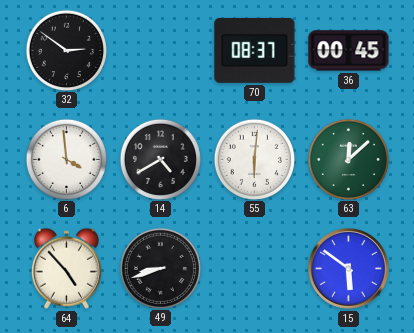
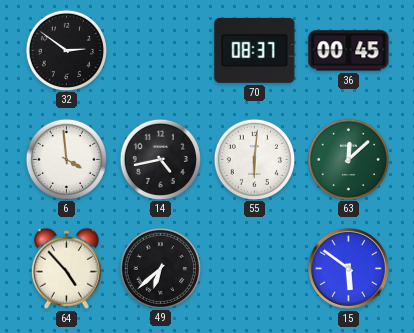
14: 4:40 -> 4:43 (160, 159)
49: 8:42 -> 6:38 (160, 268)
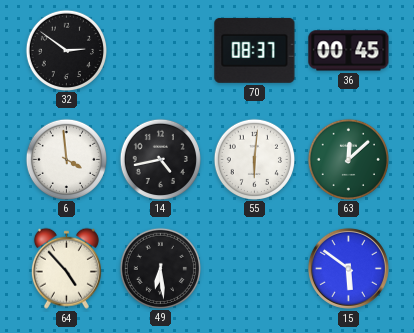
49: 6:38 -> 6:29 (160, 268)
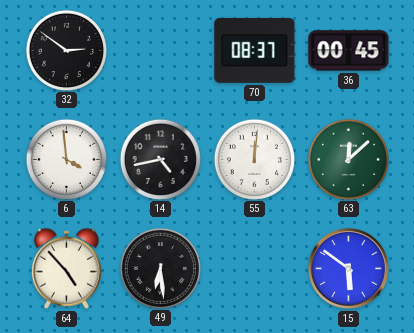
55: 6:01 -> 12:01 (254, 159)
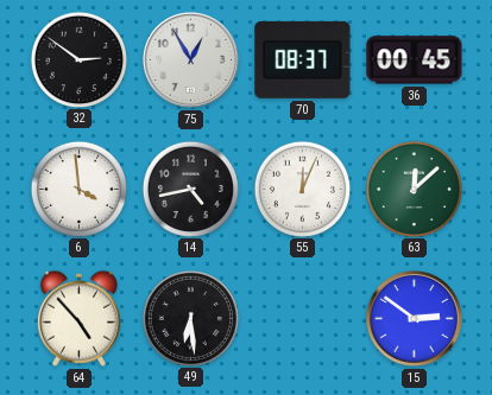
75: none -> 12:55 (190, 59)
55: 12:01 -> 12:04 (302, 189)
15: 5:51 -> 2:51 (414, 318)
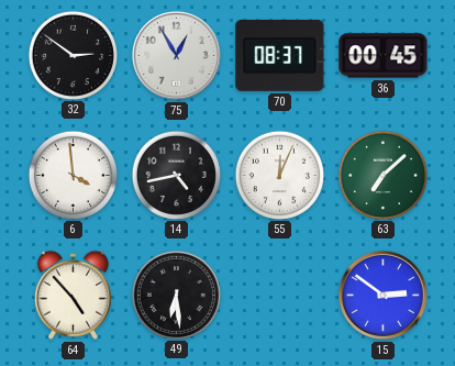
63: 12:08 -> 7:08 (382, 175)
